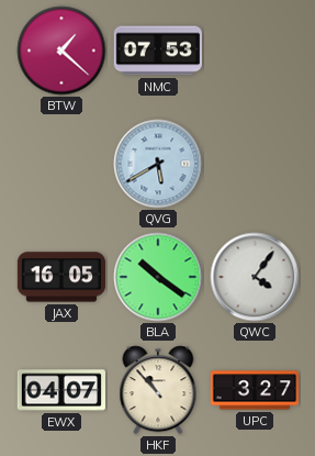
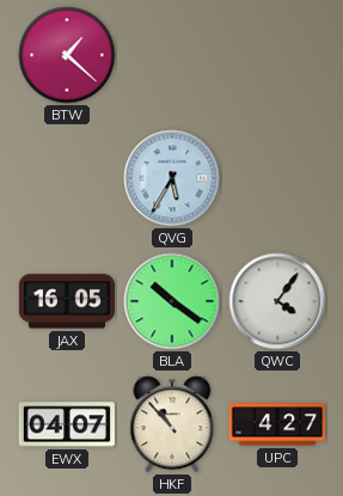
NMC: 07:53 -> none (157, 51)
QVG: 5:40 -> 5:35 (172, 178)
UPC: 3:27 -> 4:27 (276, 424)
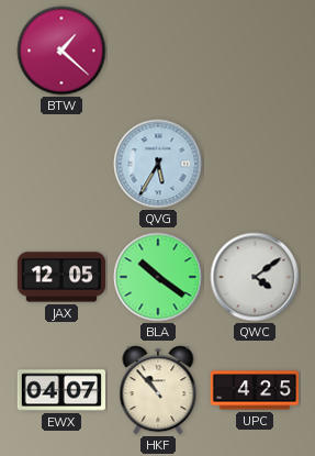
JAX: 16:05 -> 12:05 (60, 277)
QWC: 4:06 -> 4:09 (255, 277)
UPC: 4:27 -> 4:25 (254, 390)
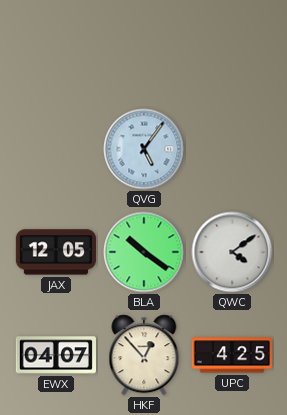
BTW: 1:22 -> none (61, 51)
QVG: 5:35 -> 5:06 (144, 149)
HKF: 10:53 -> 12:53 (144, 355)
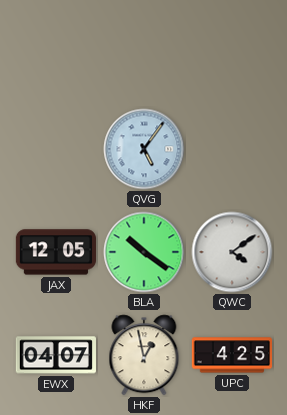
HKF: 12:53 -> 12:58 (144, 355)
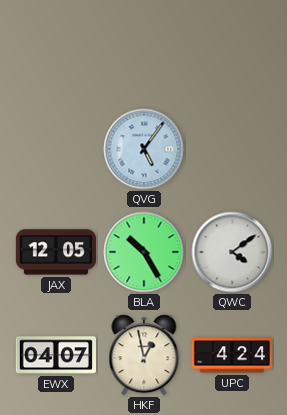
BLA: 10:21 -> 10:25 (144, 252)
UPC: 4:25 -> 4:24 (231, 355)
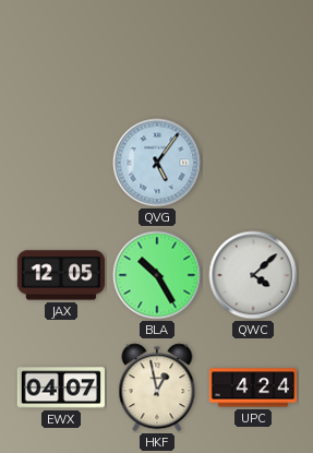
QWC: 4:09 -> 4:08 (253, 275)
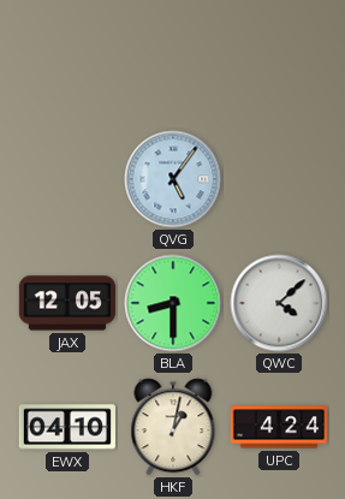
BLA: 10:25 -> 8:30 (173, 303)
EWX: 04:07 -> 04:10 (66, 427)
HKF: 12:58 -> 1:02 (173, 427)
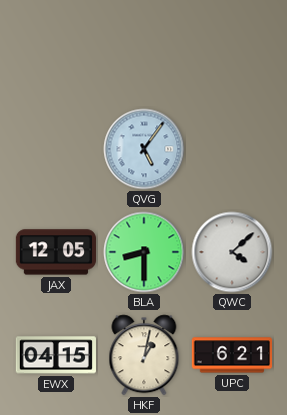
EWX: 04:10 -> 04:15 (55, 355)
UPC: 4:24 -> 6:21 (231, 355)
